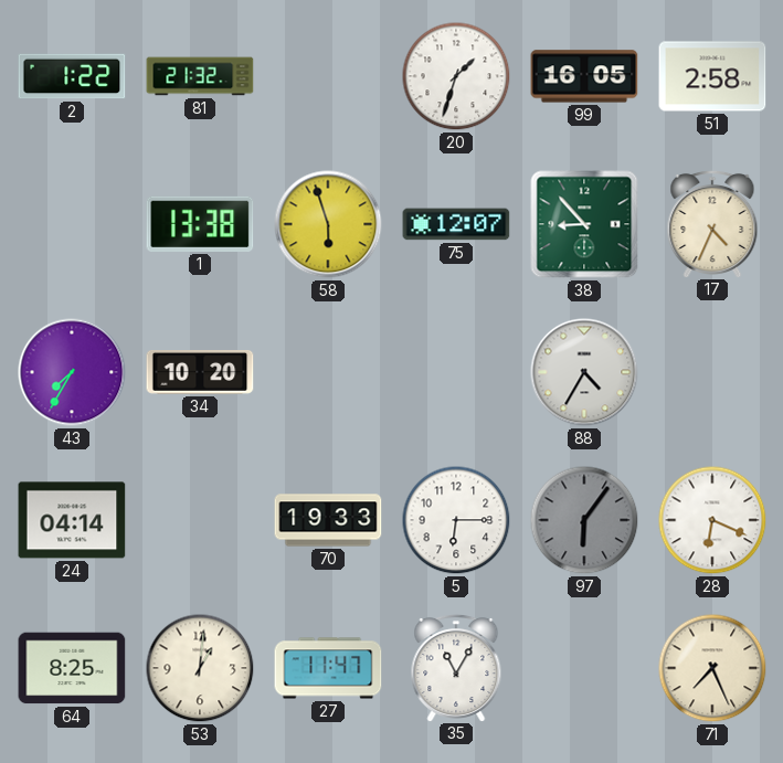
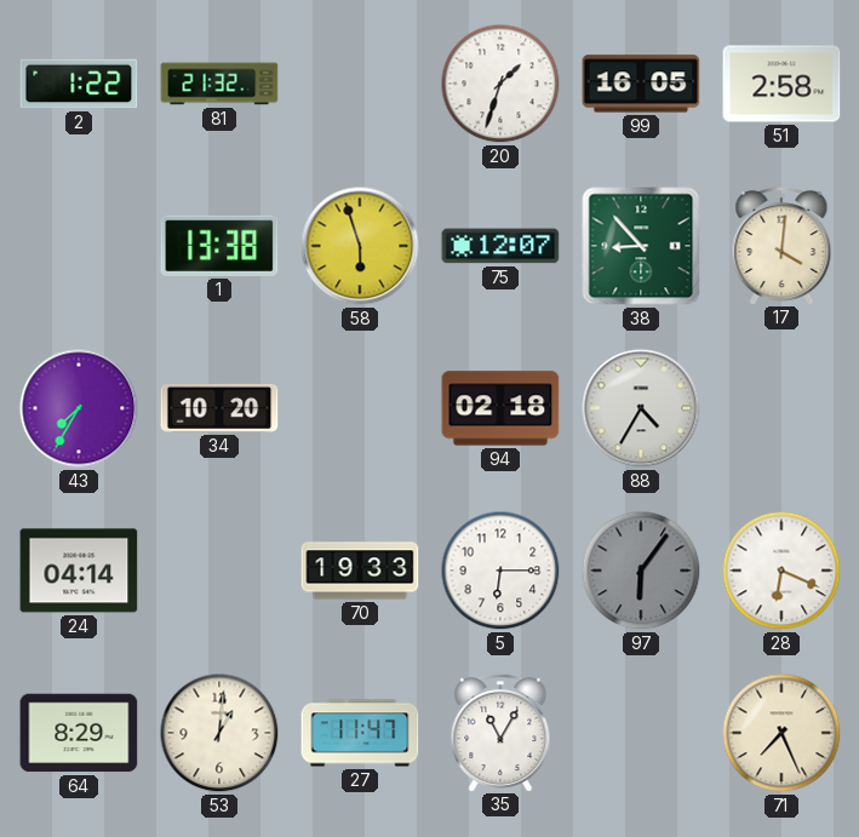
17: 4:34 -> 4:01 (781, 245)
94: none -> 02:18 (500, 408)
64: 8:25 -> 8:29 (79, 733)
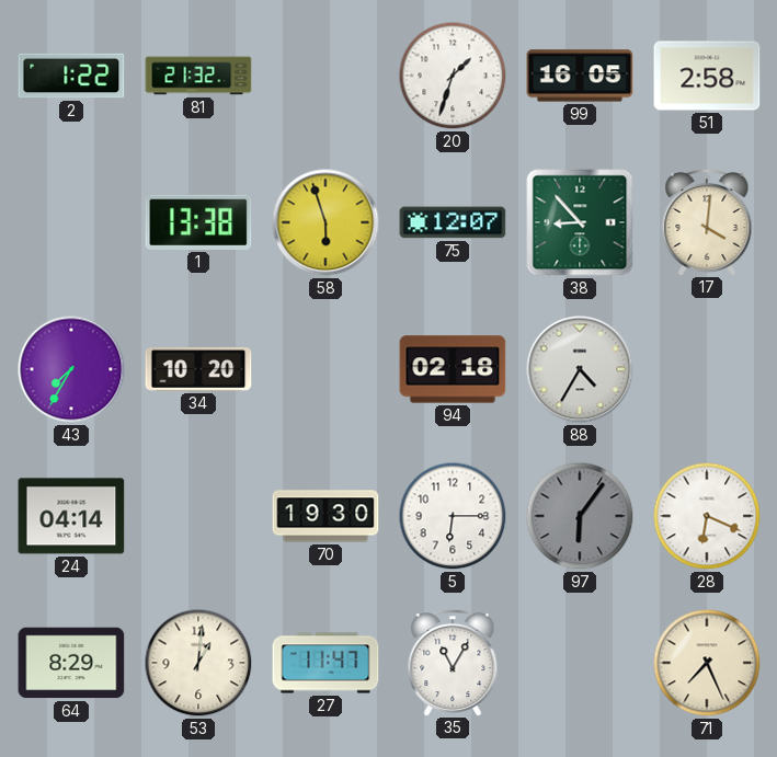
70: 19:33 -> 19:30 (325, 516)
